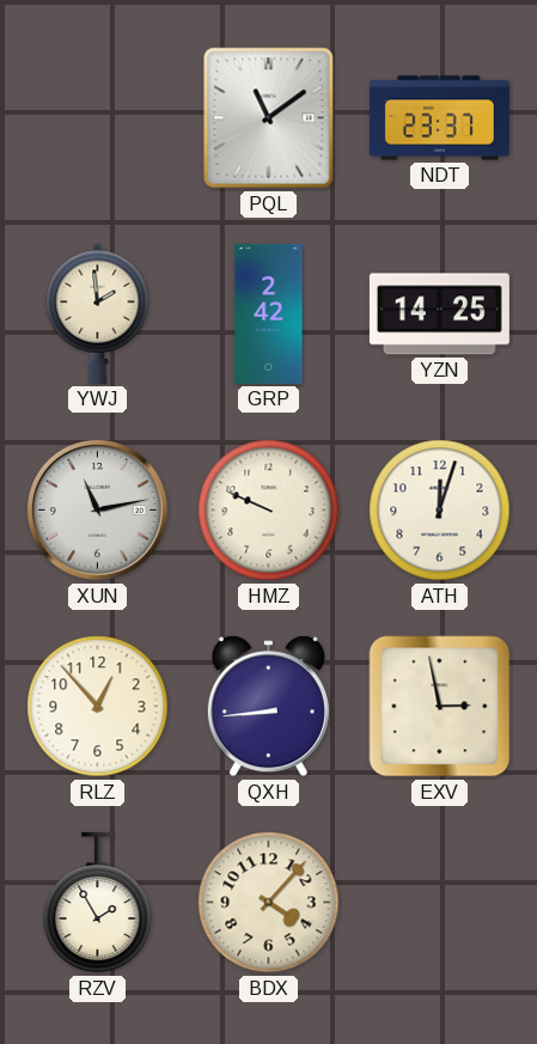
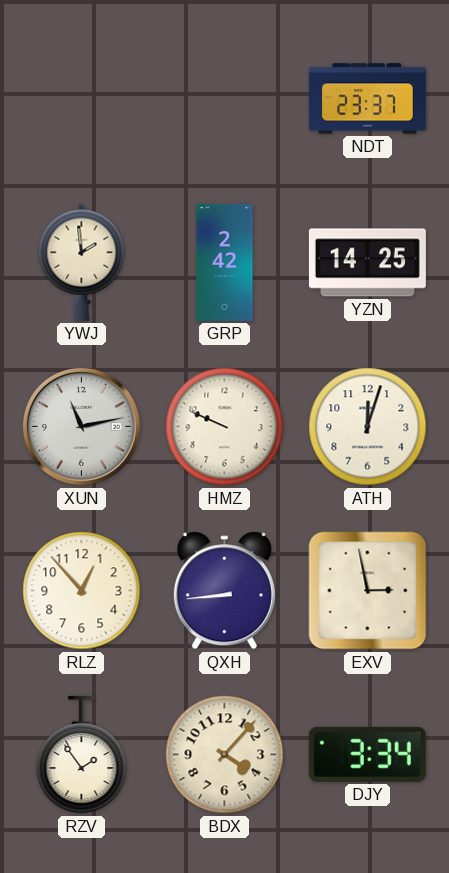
PQL: 11:09 -> none (269, 118)
RZV: 1:55 -> 1:54 (82, 755)
DJY: none -> 3:34 (367, 754)
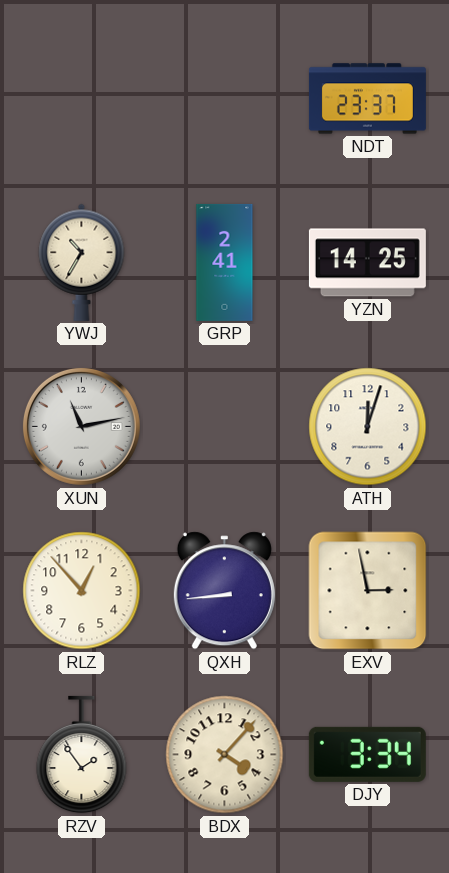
YWJ: 1:59 -> 10:35 (82, 262)
GRP: 2:42 -> 2:41 (225, 262)
HMZ: 9:49 -> none (225, 427)
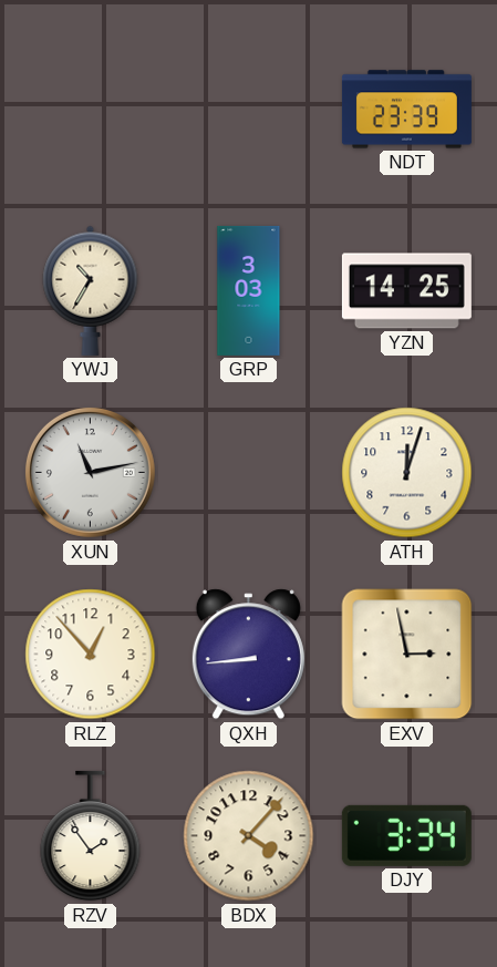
NDT: 23:37 -> 23:39 (406, 110)
GRP: 2:41 -> 3:03 (249, 290)
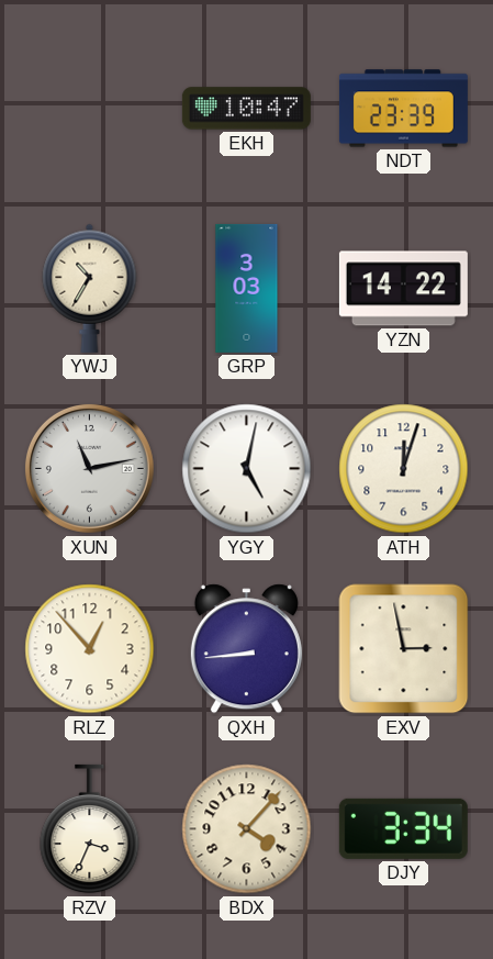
EKH: none -> 10:47 (246, 109)
YZN: 14:25 -> 14:22 (403, 289)
YGY: none -> 5:02 (247, 469)
RZV: 1:54 -> 3:34 (90, 829)
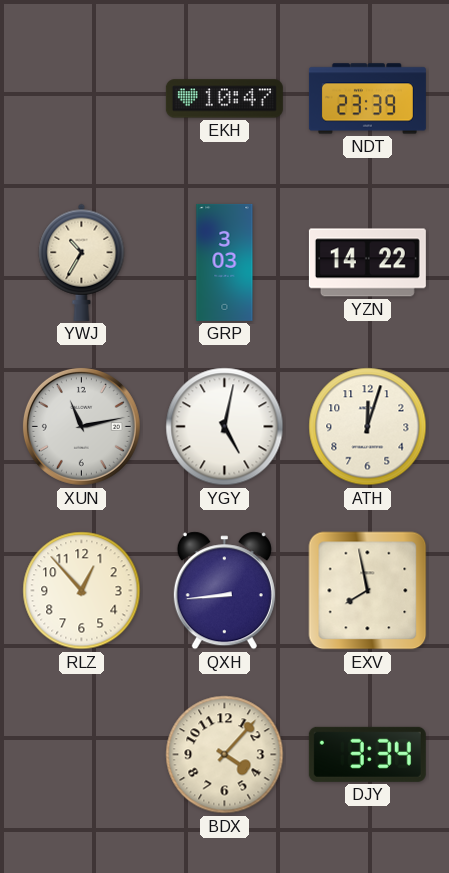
EXV: 2:58 -> 7:58 (368, 591)
RZV: 3:34 -> none (90, 829)
